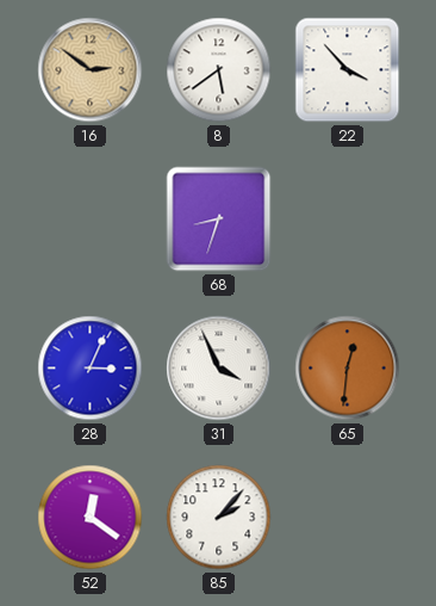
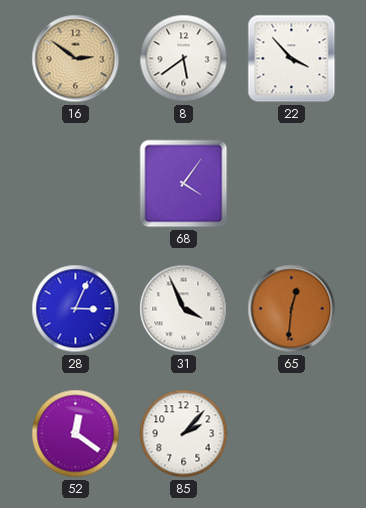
68: 8:33 -> 4:06 (184, 184)
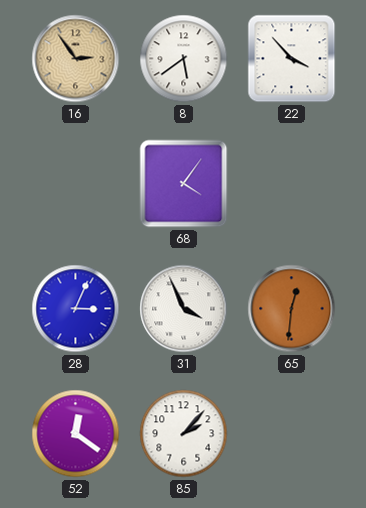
16: 2:51 -> 2:54 (76, 59)
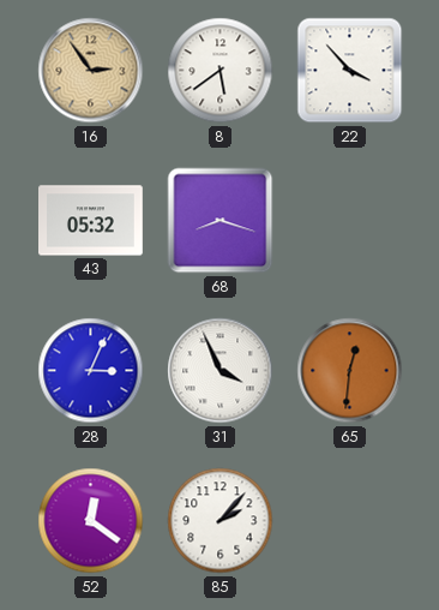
43: none -> 05:32 (91, 221)
68: 4:06 -> 8:18 (221, 221)
